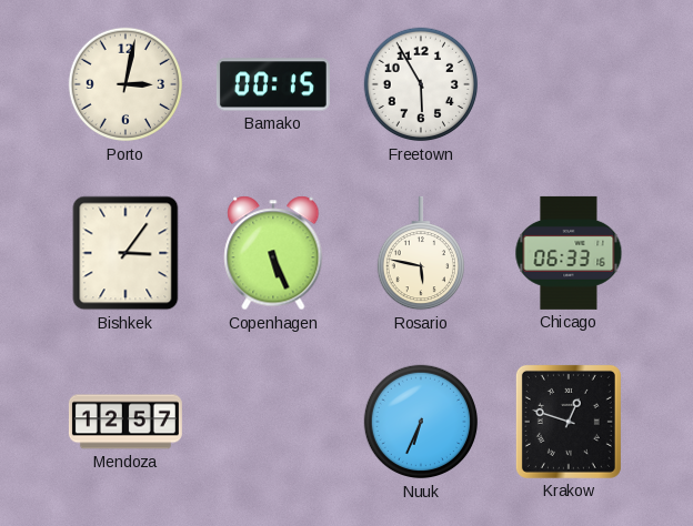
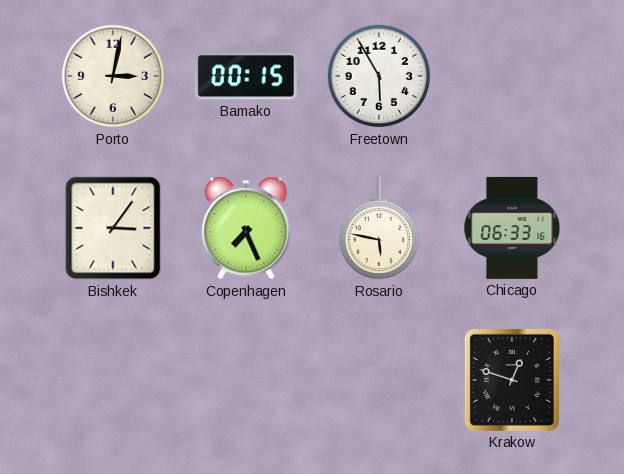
Copenhagen: 5:26 -> 7:26 (246, 228)
Mendoza: 12:57 -> none (125, 422)
Nuuk: 6:34 -> none (421, 422)
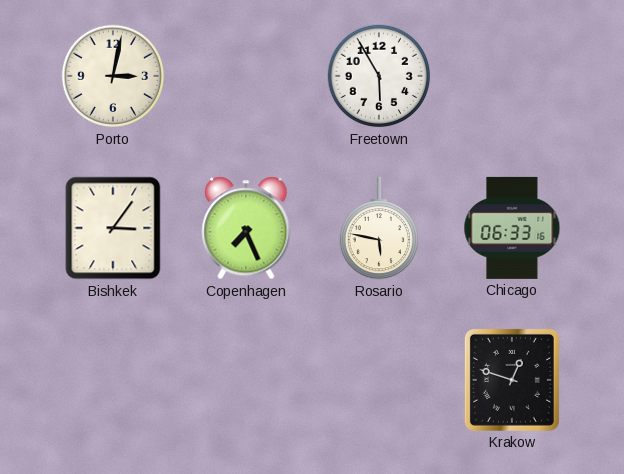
Bamako: 00:15 -> none (246, 76)
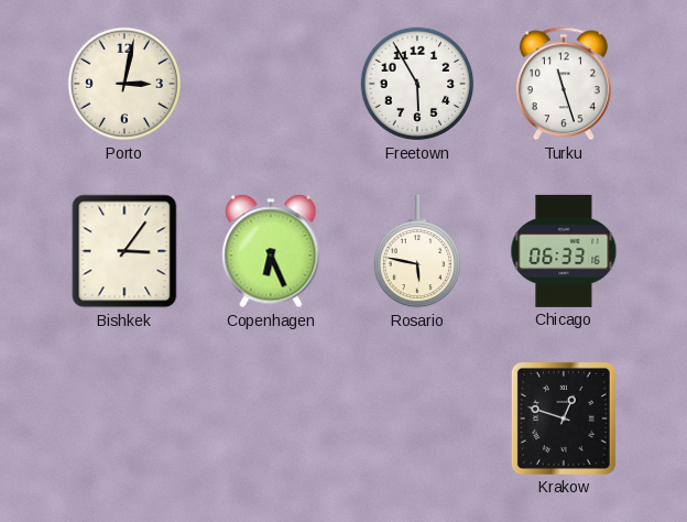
Turku: none -> 11:27 (564, 84)
Copenhagen: 7:26 -> 6:26 (271, 251)
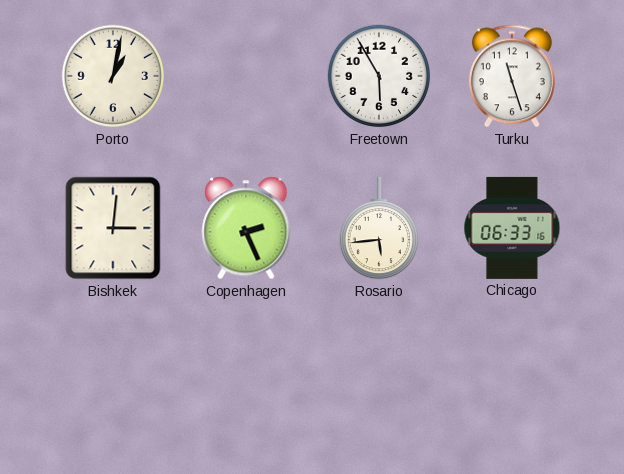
Porto: 3:02 -> 1:02 (113, 76)
Bishkek: 3:06 -> 3:01 (113, 228)
Copenhagen: 6:26 -> 2:26 (246, 228)
Rosario: 5:47 -> 5:44 (378, 228)
Krakow: 12:48 -> none (564, 418)
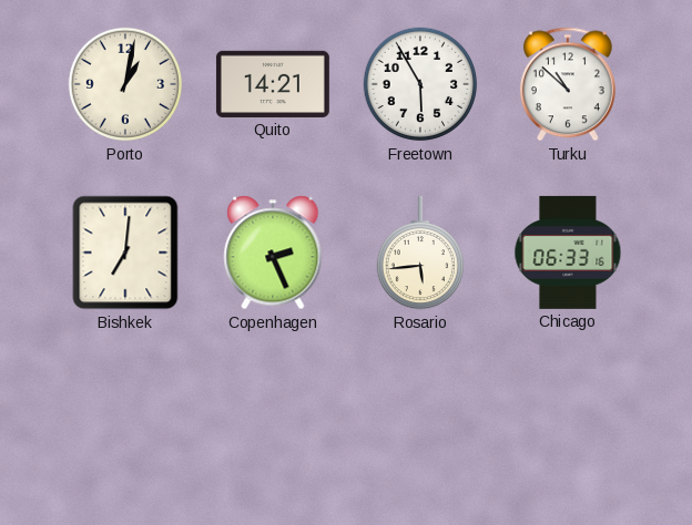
Quito: none -> 14:21 (273, 84)
Turku: 11:27 -> 10:52 (568, 84)
Bishkek: 3:01 -> 7:01 (125, 253)
